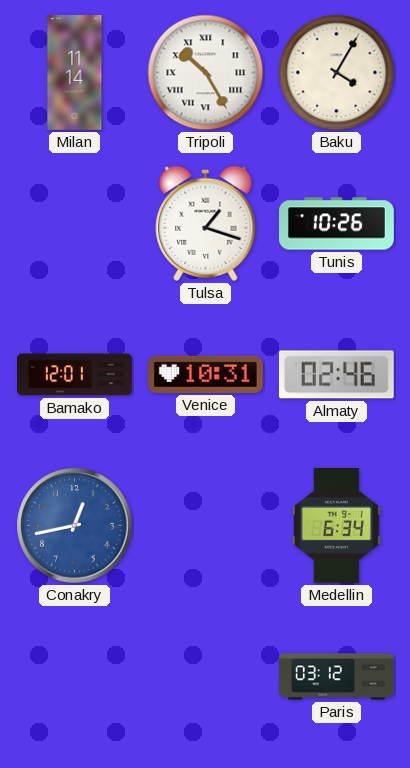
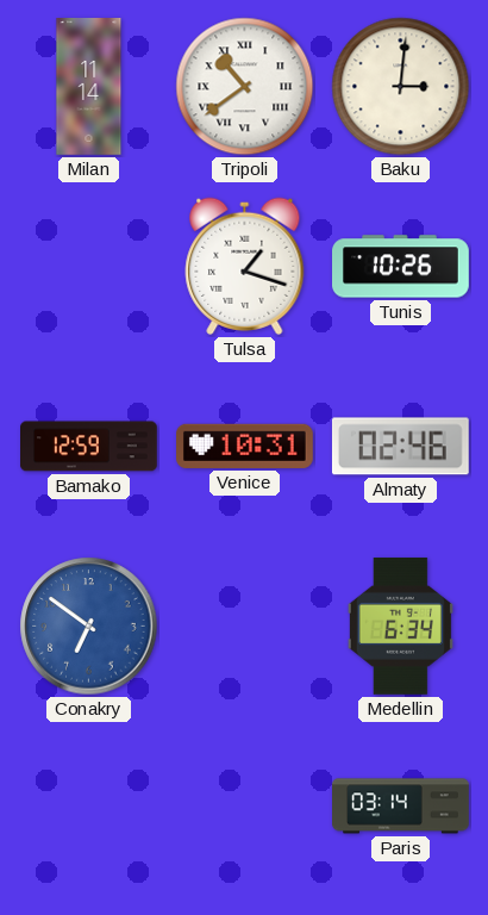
Tripoli: 10:25 -> 10:39 (245, 87)
Baku: 4:05 -> 3:01 (401, 87)
Bamako: 12:01 -> 12:59 (89, 447)
Conakry: 12:43 -> 6:51 (89, 627)
Paris: 03:12 -> 03:14 (401, 807)
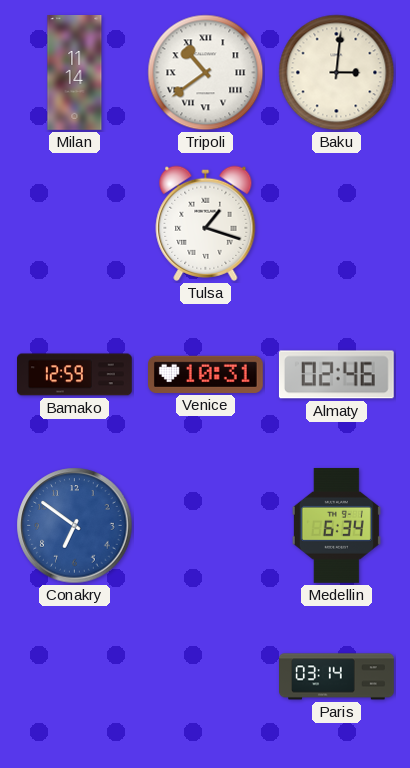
Tunis: 10:26 -> none (401, 267)
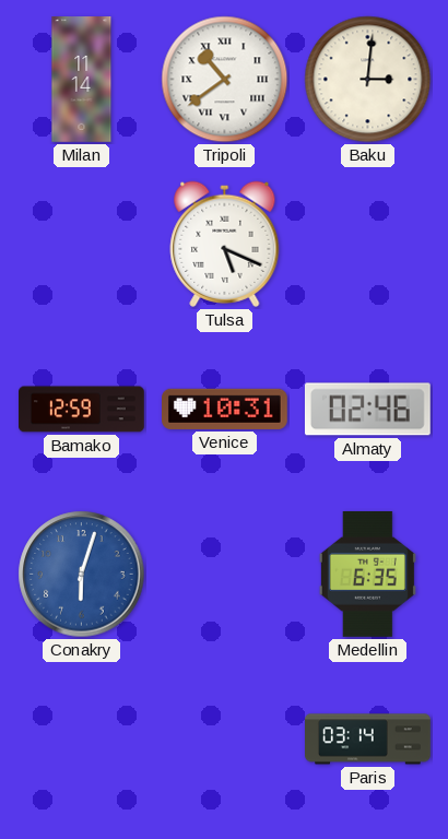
Tulsa: 1:18 -> 5:19 (225, 244)
Conakry: 6:51 -> 6:03 (82, 575)
Medellin: 6:34 -> 6:35 (367, 574)
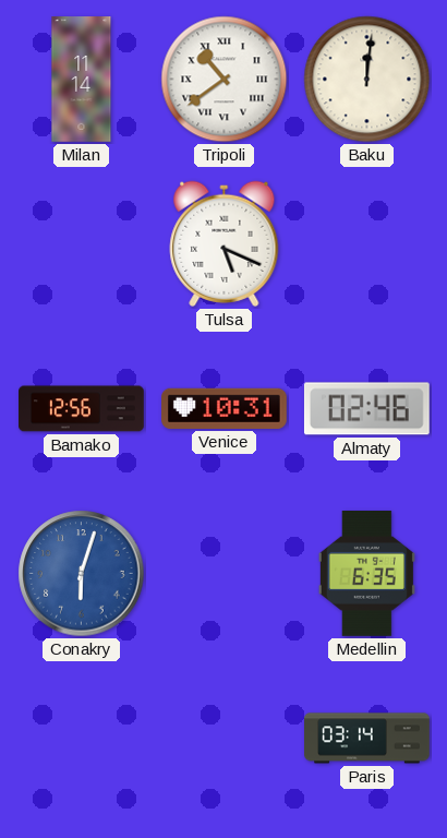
Baku: 3:01 -> 12:01 (367, 80)
Bamako: 12:59 -> 12:56 (82, 409)
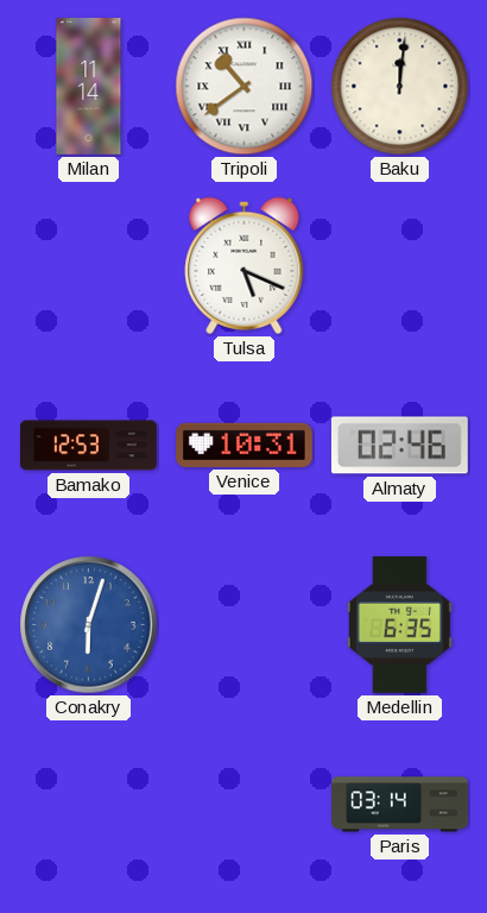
Bamako: 12:56 -> 12:53 (89, 446)
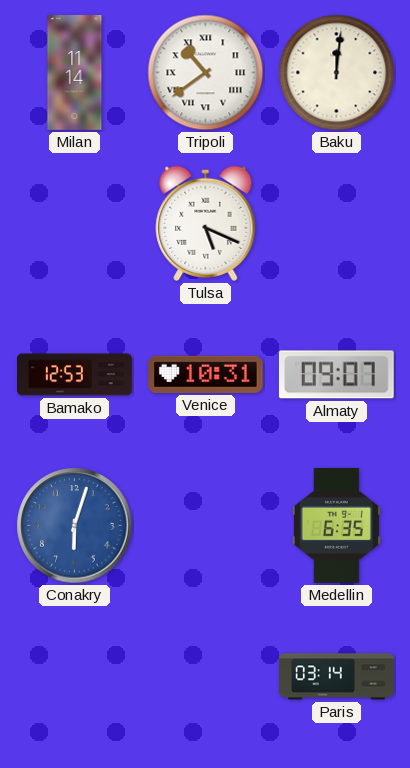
Almaty: 02:46 -> 09:07 (336, 375)
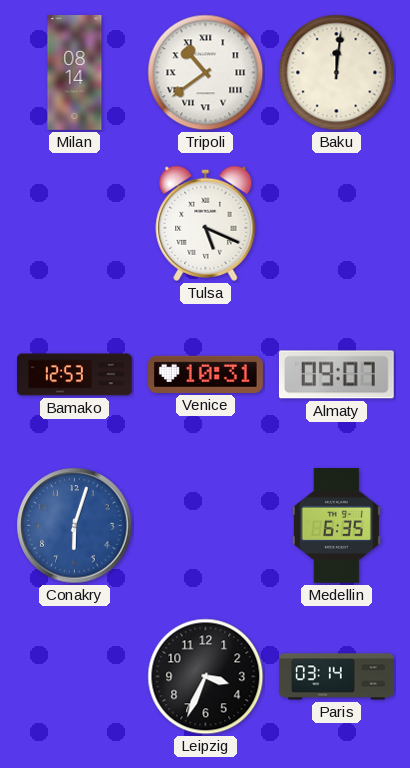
Milan: 11:14 -> 08:14 (75, 73)
Leipzig: none -> 3:34 (206, 677)
